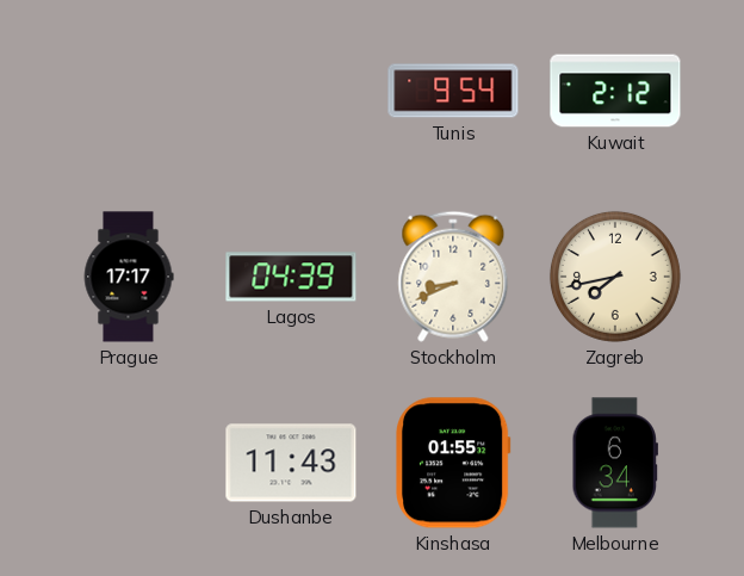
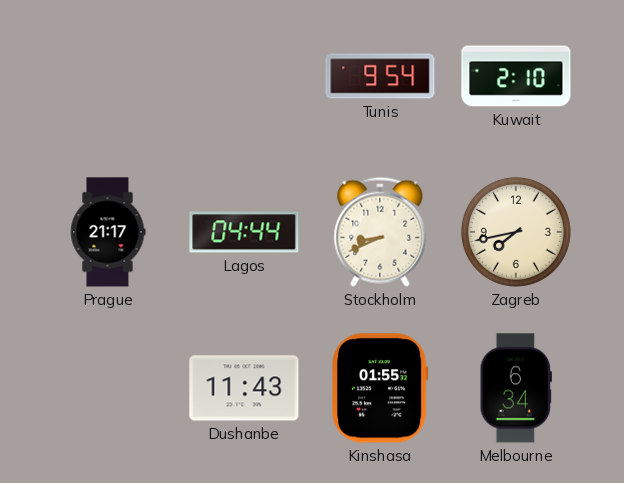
Kuwait: 2:12 -> 2:10 (516, 76)
Prague: 17:17 -> 21:17 (108, 232)
Lagos: 04:39 -> 04:44 (244, 232)
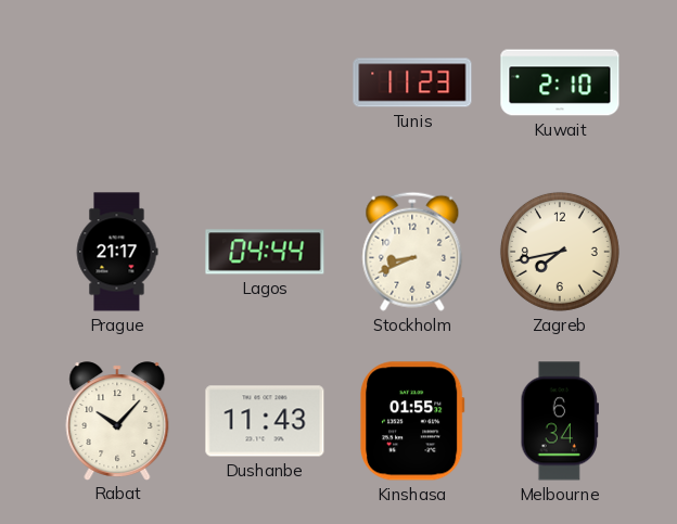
Tunis: 9:54 -> 11:23 (412, 82)
Rabat: none -> 10:07 (117, 421)
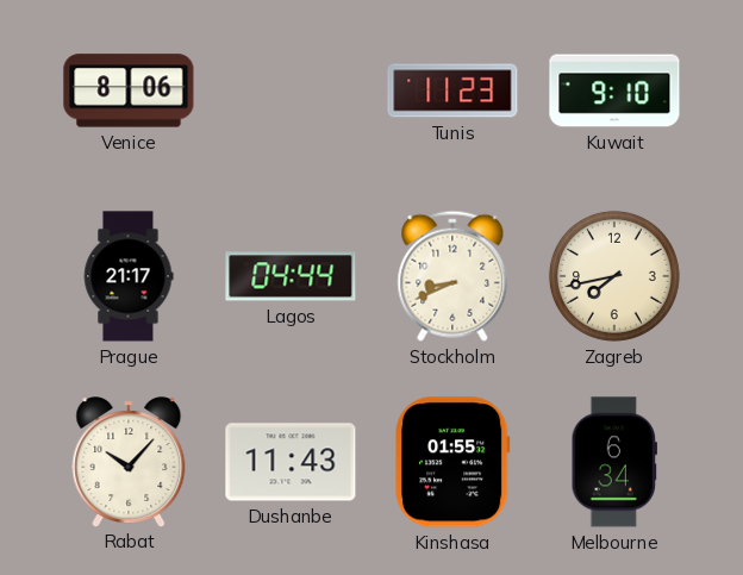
Venice: none -> 8:06 (129, 90)
Kuwait: 2:10 -> 9:10 (614, 90)
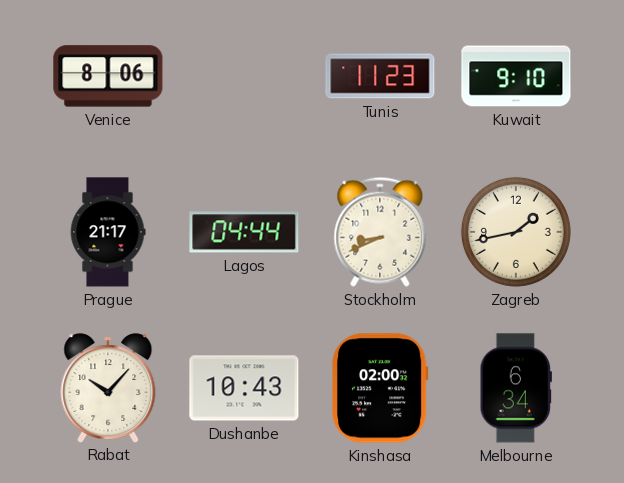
Zagreb: 7:43 -> 1:43 (516, 232)
Dushanbe: 11:43 -> 10:43 (244, 388)
Kinshasa: 01:55 -> 02:00 (381, 388)
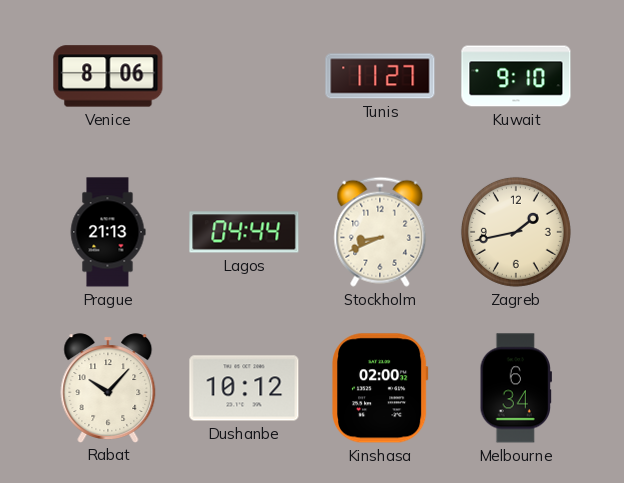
Tunis: 11:23 -> 11:27 (380, 76)
Prague: 21:17 -> 21:13 (108, 232)
Dushanbe: 10:43 -> 10:12 (244, 388)
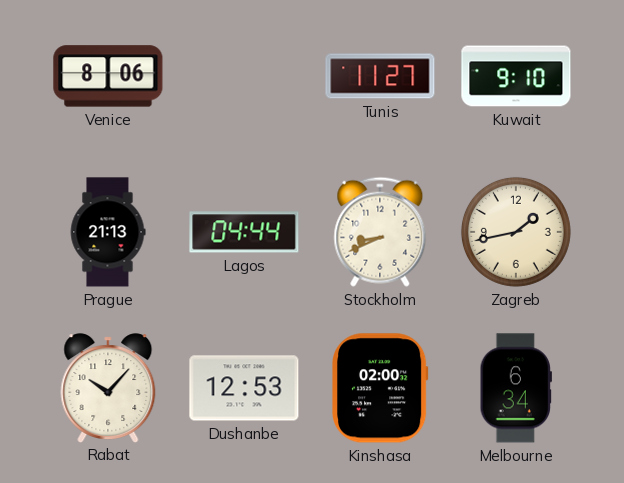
Dushanbe: 10:12 -> 12:53 (244, 388)
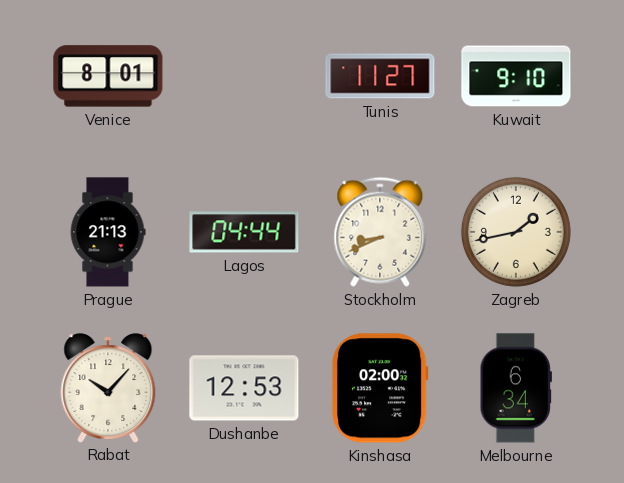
Venice: 8:06 -> 8:01 (108, 76)
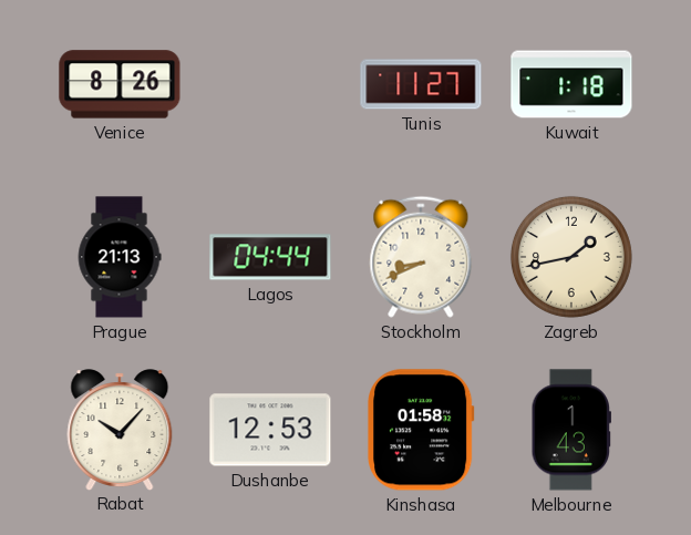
Venice: 8:01 -> 8:26 (120, 84)
Kuwait: 9:10 -> 1:18 (571, 84)
Kinshasa: 02:00 -> 01:58 (422, 430)
Melbourne: 6:34 -> 1:43 (571, 430)
